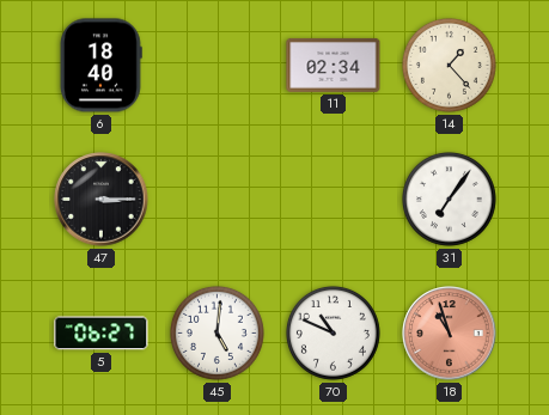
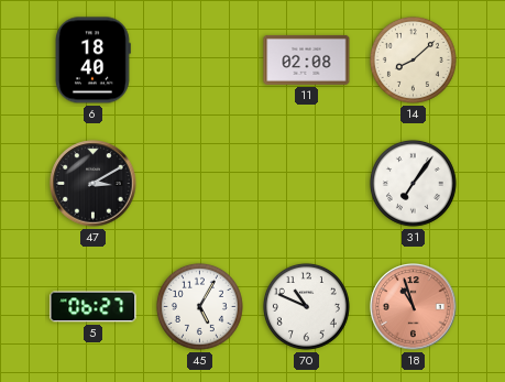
11: 02:34 -> 02:08 (307, 59)
14: 1:23 -> 8:08 (413, 59)
47: 3:15 -> 3:10 (94, 184)
45: 5:01 -> 5:05 (199, 306)
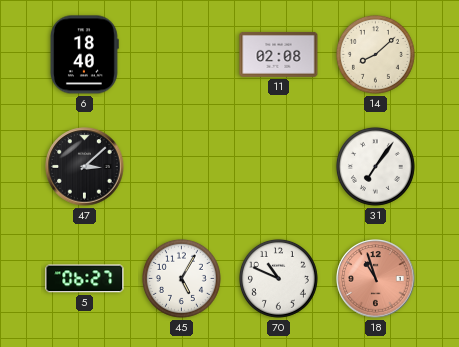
47: 3:10 -> 3:08 (85, 167)
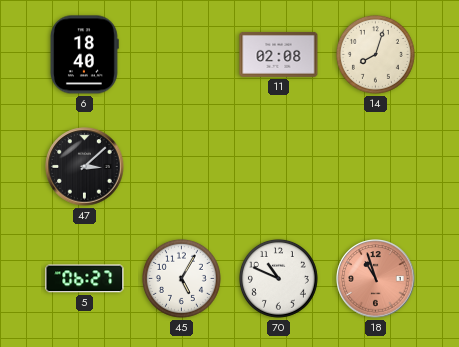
14: 8:08 -> 8:03 (375, 54)
31: 7:06 -> none (375, 166)
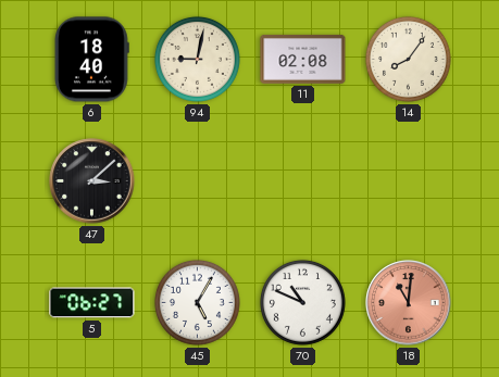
94: none -> 9:02 (197, 59)
14: 8:03 -> 8:06 (408, 59)
18: 10:57 -> 11:01 (409, 303)
